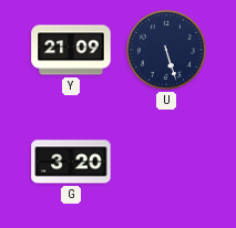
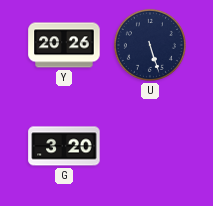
Y: 21:09 -> 20:26 (64, 45)
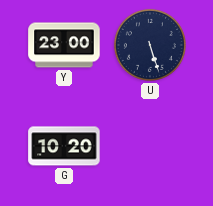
Y: 20:26 -> 23:00 (64, 45)
G: 3:20 -> 10:20 (64, 146)
